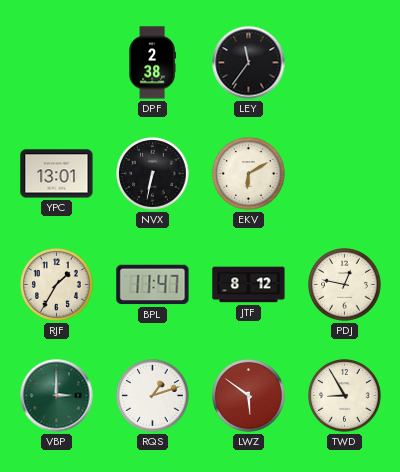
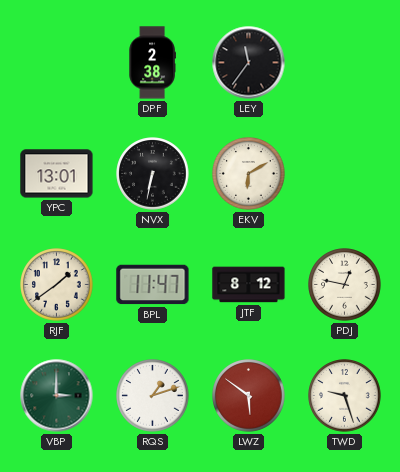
RJF: 1:35 -> 1:39 (57, 285)
TWD: 8:55 -> 9:27 (345, 396)
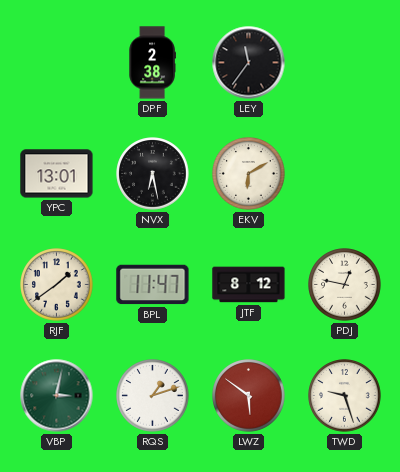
NVX: 6:32 -> 6:28 (153, 174)
VBP: 3:00 -> 3:02 (57, 396)
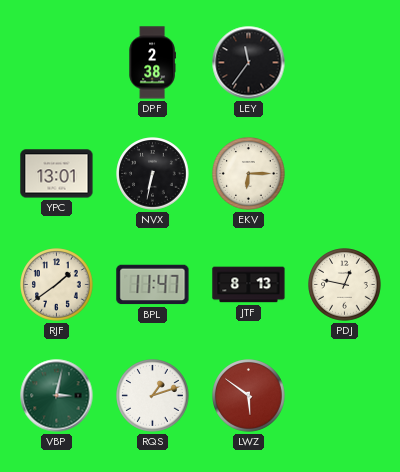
NVX: 6:28 -> 6:32 (153, 174)
EKV: 6:10 -> 6:15 (249, 174)
JTF: 8:12 -> 8:13 (249, 285)
TWD: 9:27 -> none (345, 396)
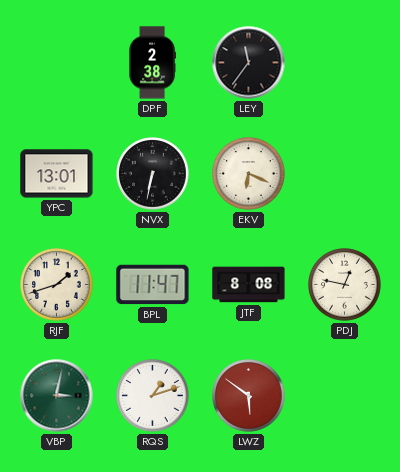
EKV: 6:15 -> 6:19 (249, 174)
RJF: 1:39 -> 1:42 (57, 285)
JTF: 8:13 -> 8:08 (249, 285)
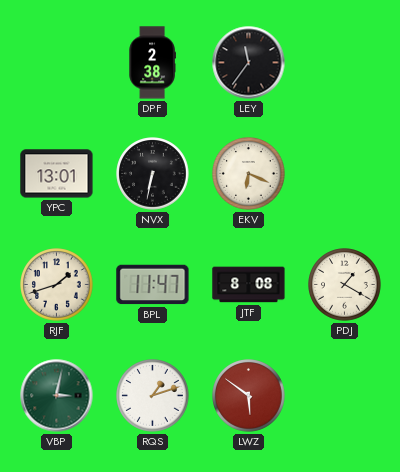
PDJ: 12:47 -> 1:20 (345, 285)
